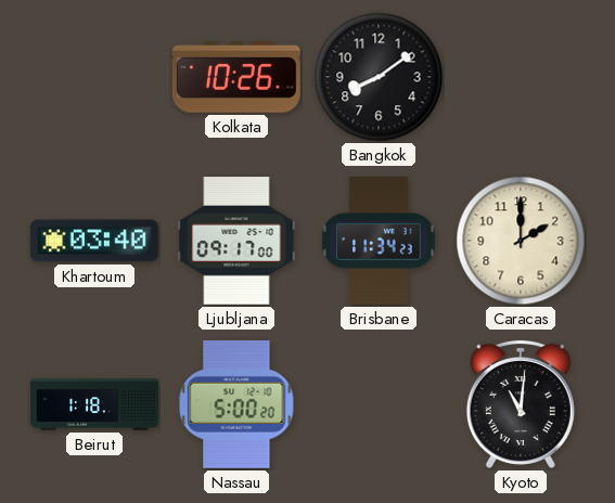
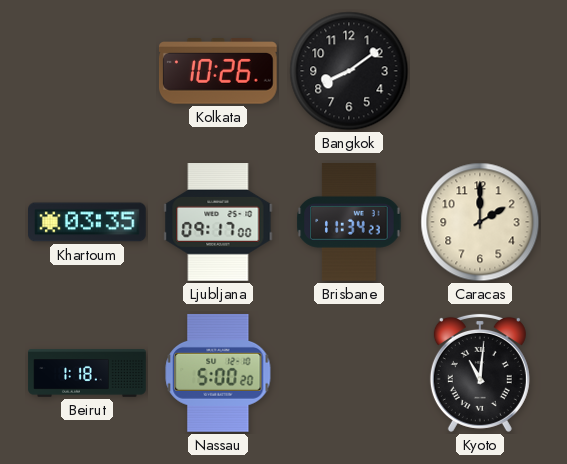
Khartoum: 03:40 -> 03:35 (88, 222)
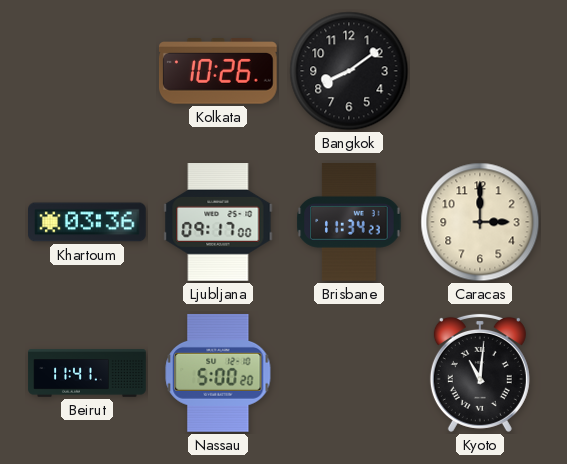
Khartoum: 03:35 -> 03:36 (88, 222)
Caracas: 2:00 -> 3:00 (480, 222)
Beirut: 1:18 -> 11:41 (87, 373)
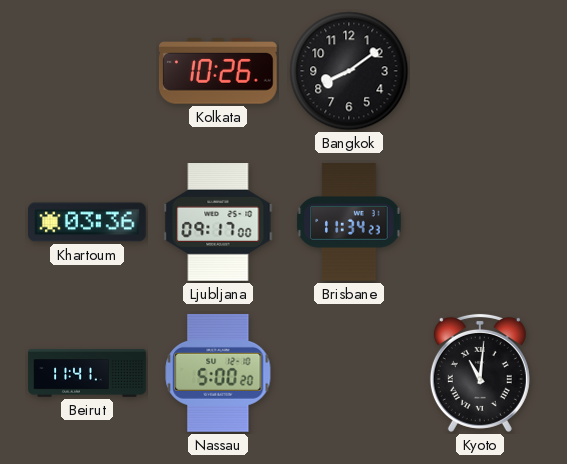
Caracas: 3:00 -> none (480, 222)
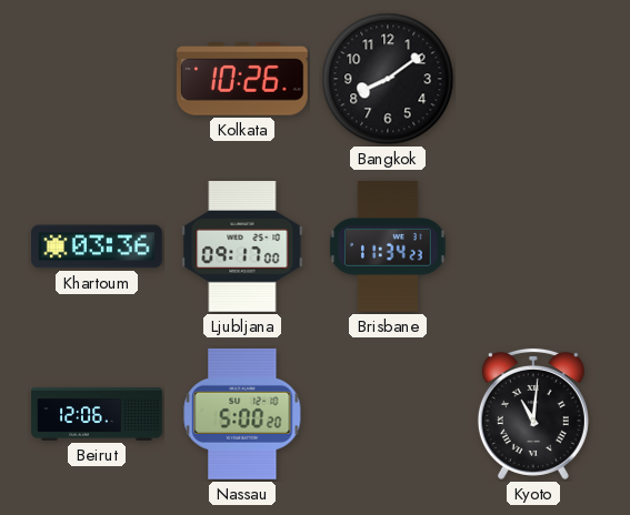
Beirut: 11:41 -> 12:06 (97, 414)
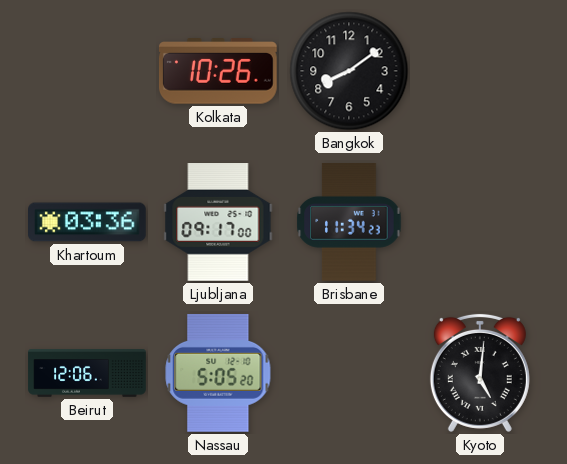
Nassau: 5:00 -> 5:05 (218, 373)
Kyoto: 11:01 -> 5:01 (480, 373)
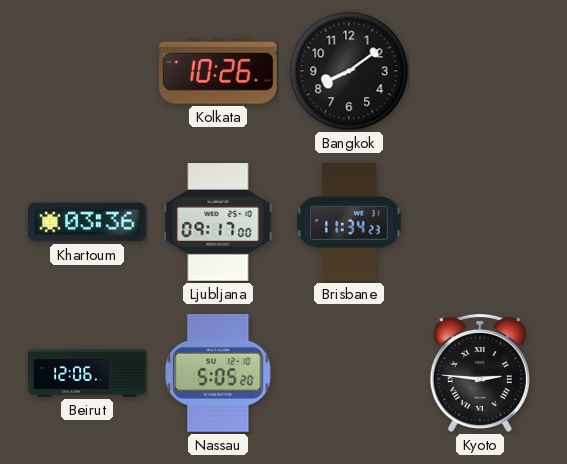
Kyoto: 5:01 -> 2:46 (480, 373)
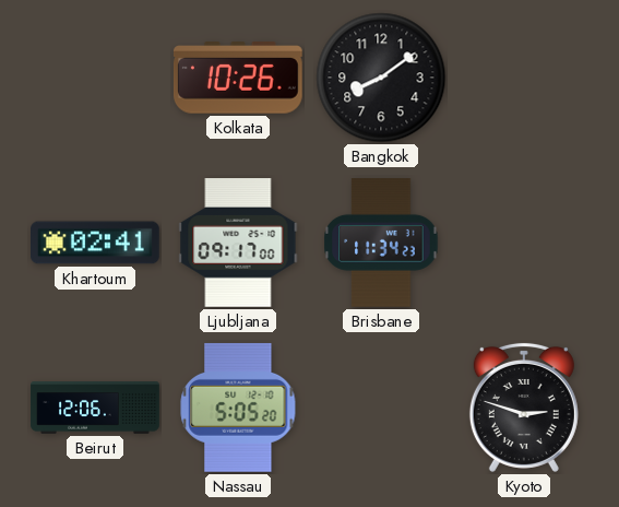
Khartoum: 03:36 -> 02:41 (96, 243)
Kyoto: 2:46 -> 2:48 (524, 408)
